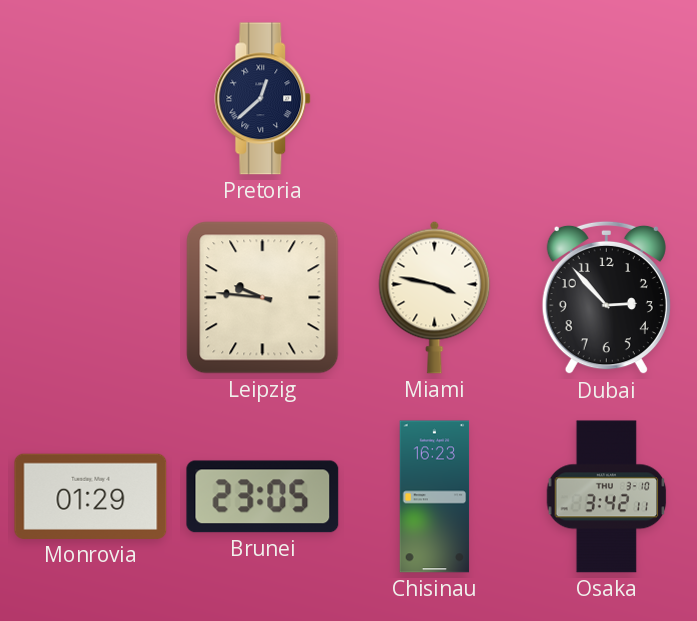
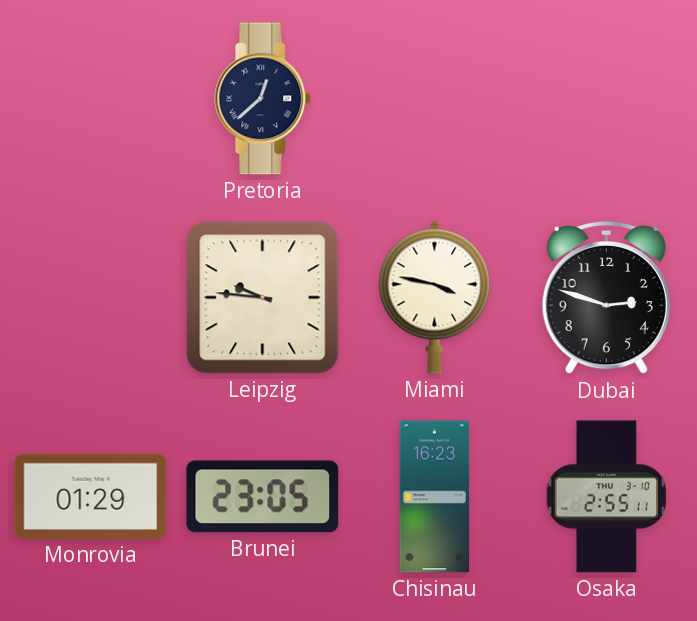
Dubai: 2:53 -> 2:48 (606, 298)
Osaka: 3:42 -> 2:55 (607, 497)
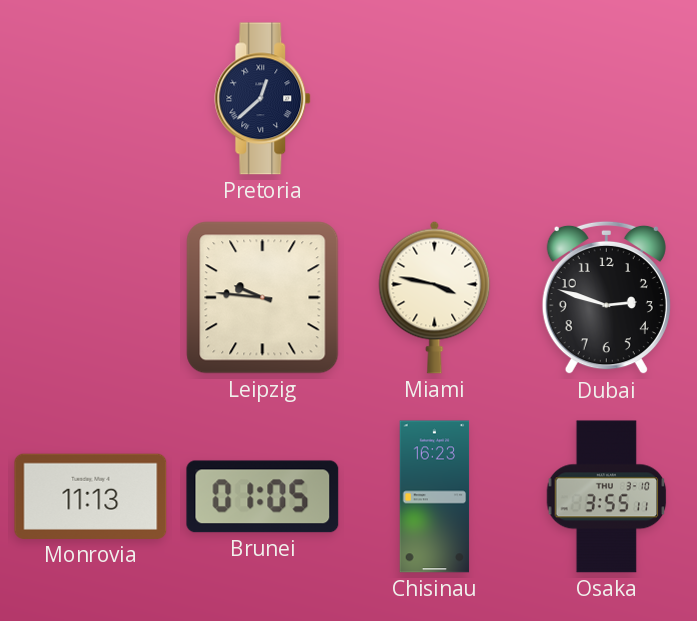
Monrovia: 01:29 -> 11:13 (91, 496)
Brunei: 23:05 -> 01:05 (263, 497)
Osaka: 2:55 -> 3:55 (607, 497)
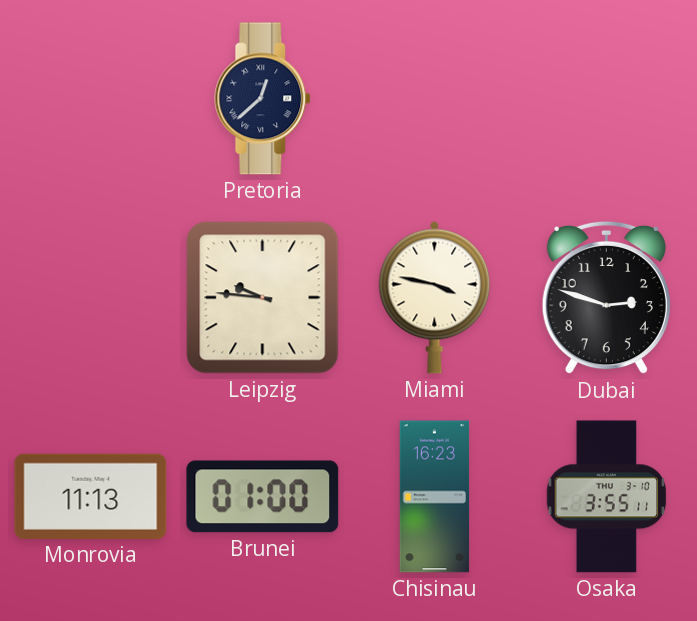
Brunei: 01:05 -> 01:00 (263, 497)
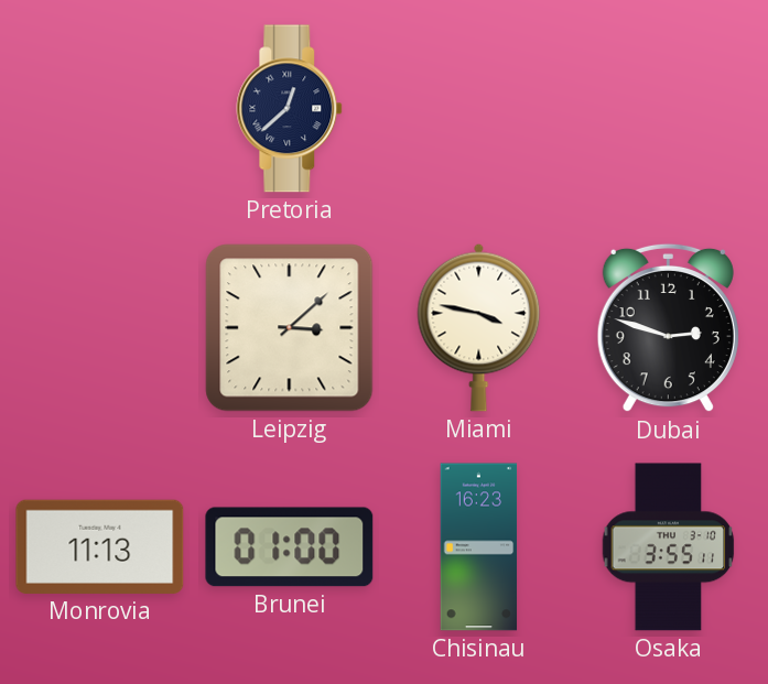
Leipzig: 9:46 -> 3:08 (290, 328)
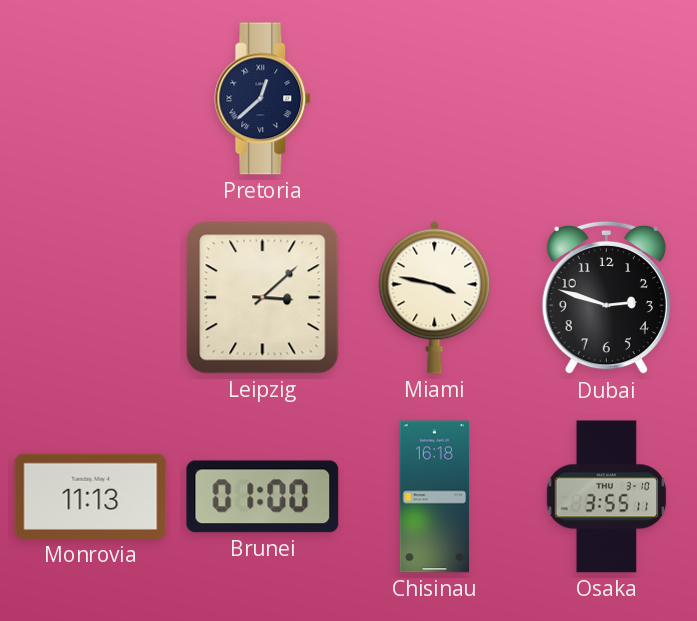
Chisinau: 16:23 -> 16:18 (435, 497)
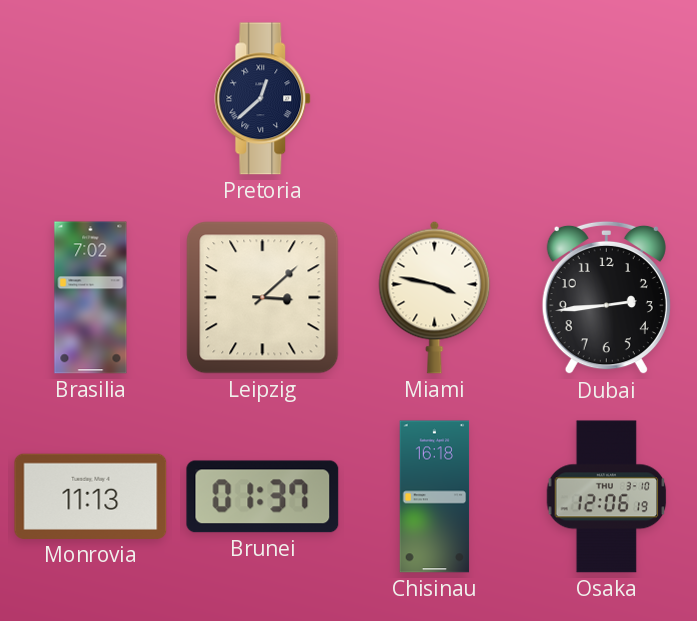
Brasilia: none -> 7:02 (91, 298)
Dubai: 2:48 -> 2:44 (606, 298)
Brunei: 01:00 -> 01:37 (263, 497)
Osaka: 3:55 -> 12:06 (607, 497)
